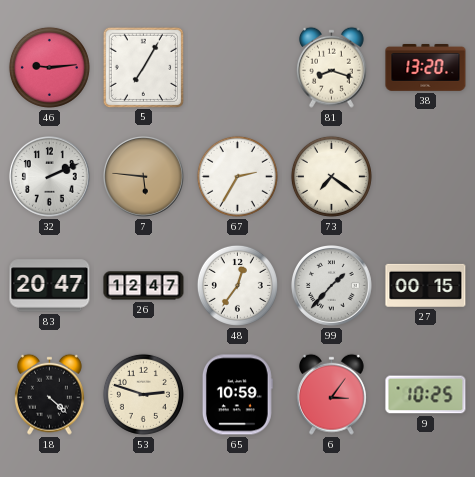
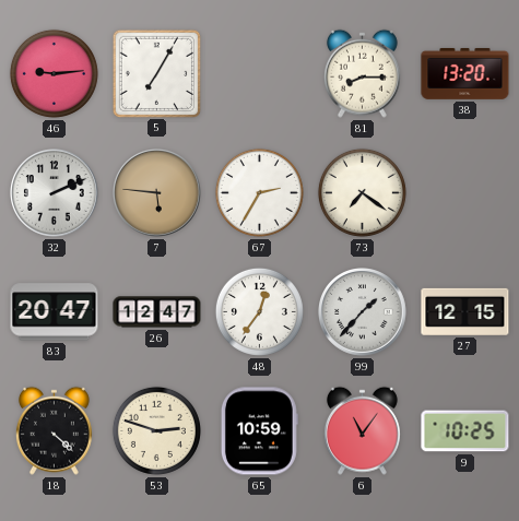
81: 8:18 -> 8:15 (362, 73)
27: 00:15 -> 12:15 (465, 311)
6: 3:06 -> 11:06 (362, 430)
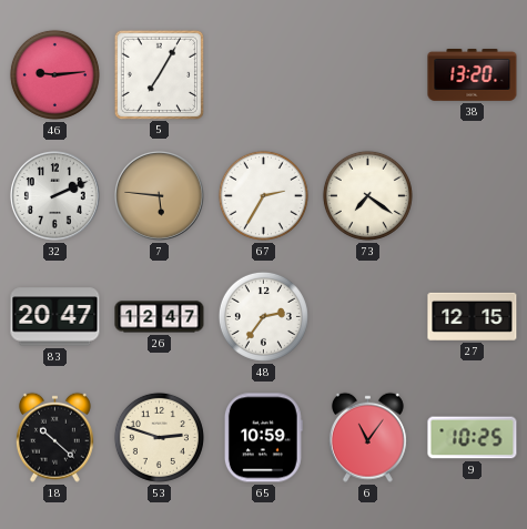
81: 8:15 -> none (362, 73)
48: 12:36 -> 2:36 (263, 316)
99: 1:37 -> none (363, 312)
18: 4:22 -> 10:22 (54, 437)
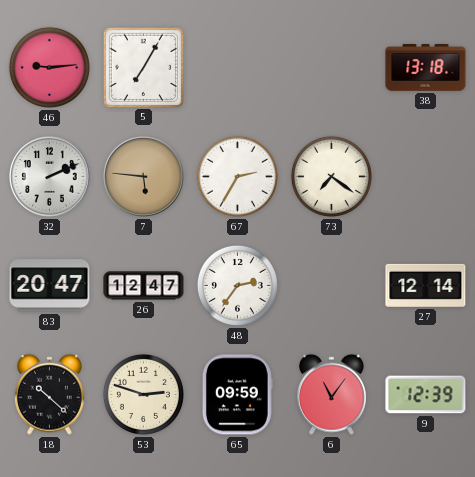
38: 13:20 -> 13:18 (426, 67)
27: 12:15 -> 12:14 (426, 285)
65: 10:59 -> 09:59 (237, 395)
9: 10:25 -> 12:39 (426, 395)
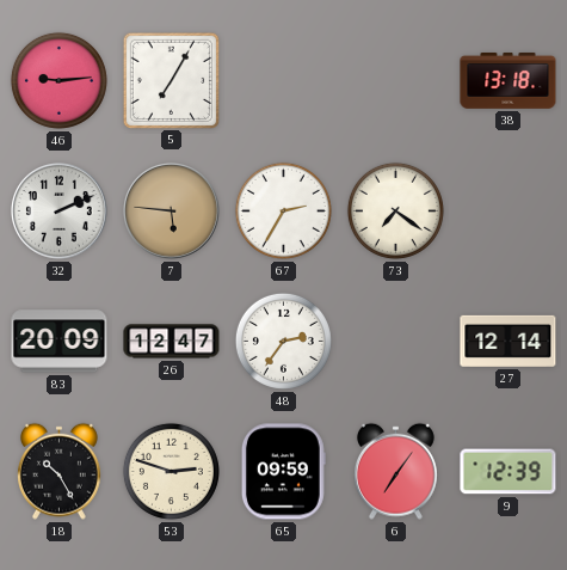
83: 20:47 -> 20:09 (60, 342)
18: 10:22 -> 10:25 (58, 471)
6: 11:06 -> 7:06 (395, 471)
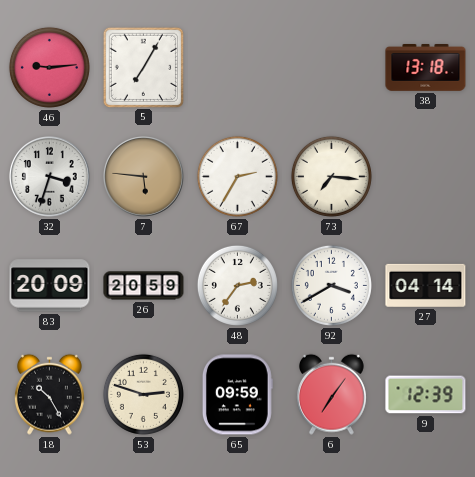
32: 2:11 -> 3:33 (50, 177)
73: 7:21 -> 7:16 (331, 176)
26: 12:47 -> 20:59 (144, 286)
92: none -> 3:40 (331, 285)
27: 12:14 -> 04:14 (426, 285)
